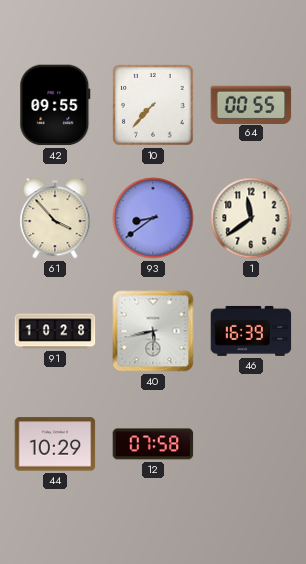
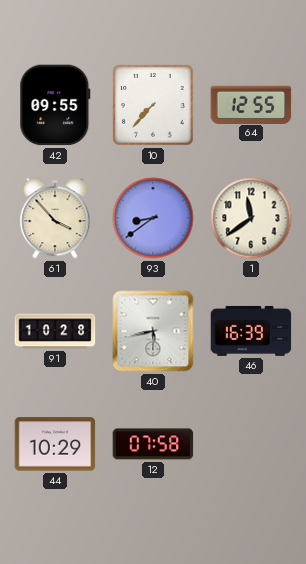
64: 00:55 -> 12:55 (251, 104)
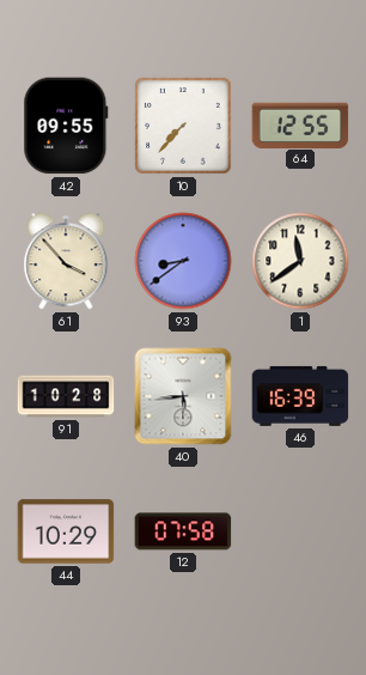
40: 5:43 -> 5:44 (183, 396)
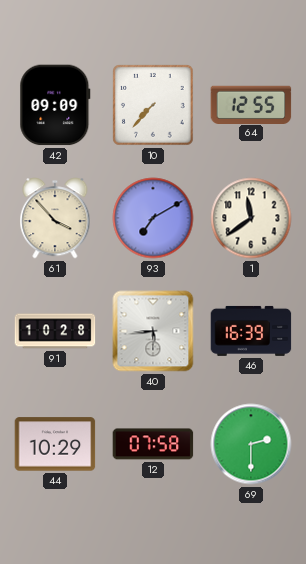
42: 09:55 -> 09:09 (55, 105)
93: 8:39 -> 7:10 (153, 218)
69: none -> 2:30 (251, 444)
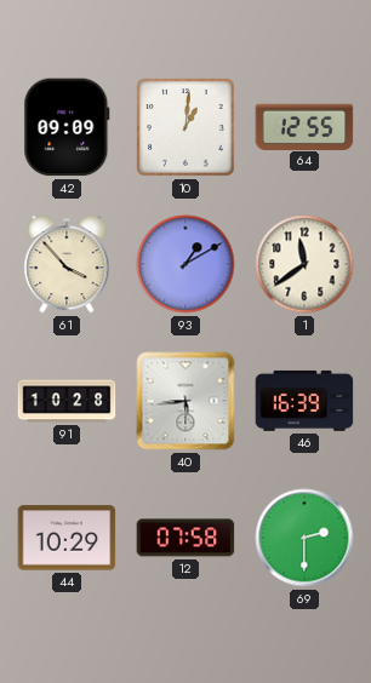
10: 7:37 -> 1:01 (187, 128)
93: 7:10 -> 1:10 (185, 264)
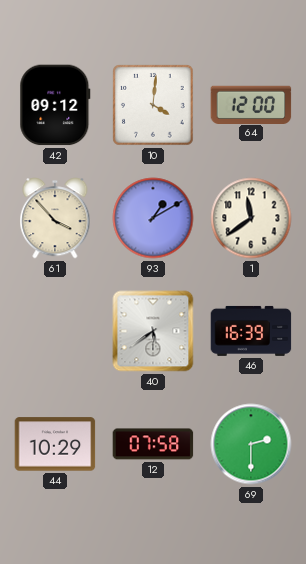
42: 09:09 -> 09:12 (55, 105)
10: 1:01 -> 4:01 (154, 106)
64: 12:55 -> 12:00 (251, 104)
91: 10:28 -> none (67, 401)
40: 5:44 -> 5:39 (153, 331)
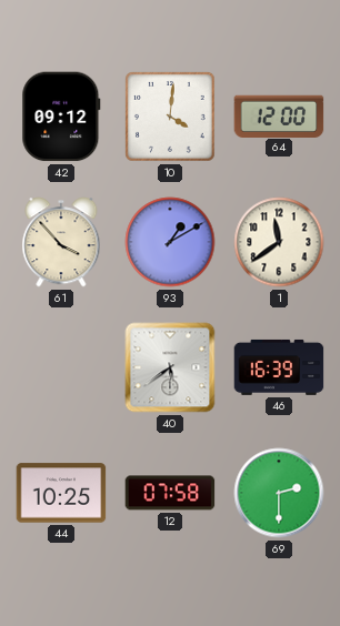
44: 10:29 -> 10:25 (61, 493)
